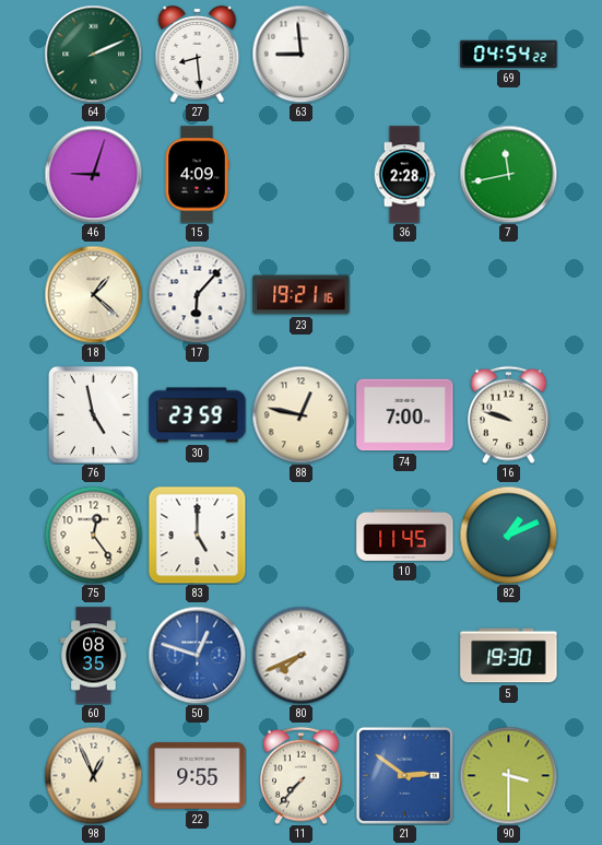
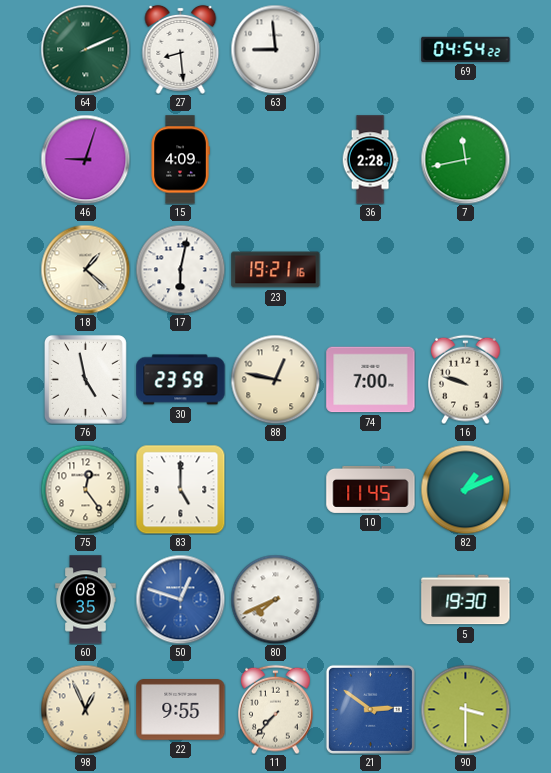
17: 6:07 -> 6:02 (180, 269)
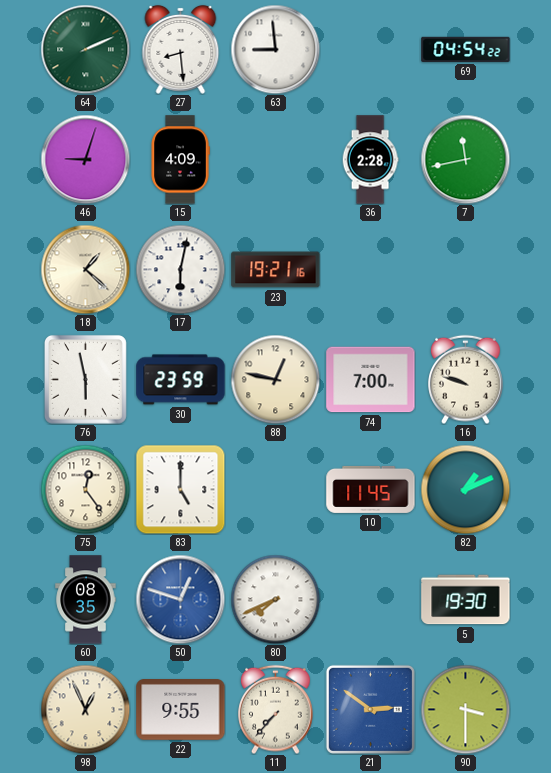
76: 4:58 -> 5:58 (85, 379)
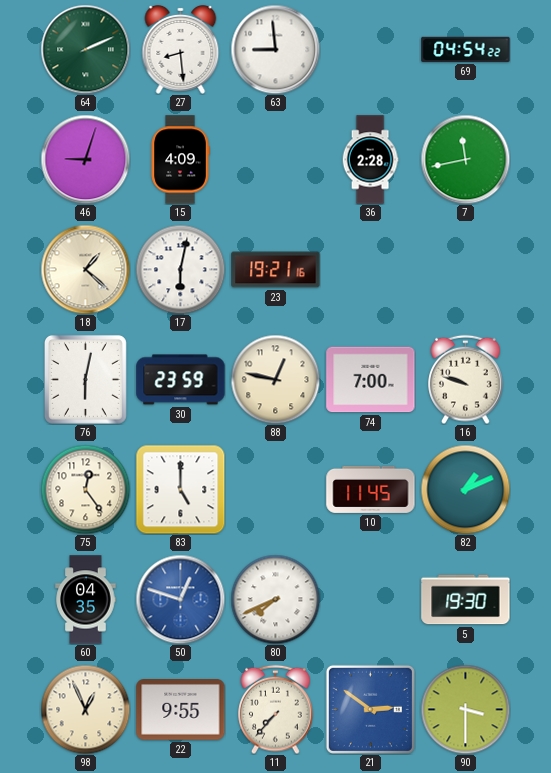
76: 5:58 -> 6:02 (85, 379)
60: 08:35 -> 04:35 (86, 600)
